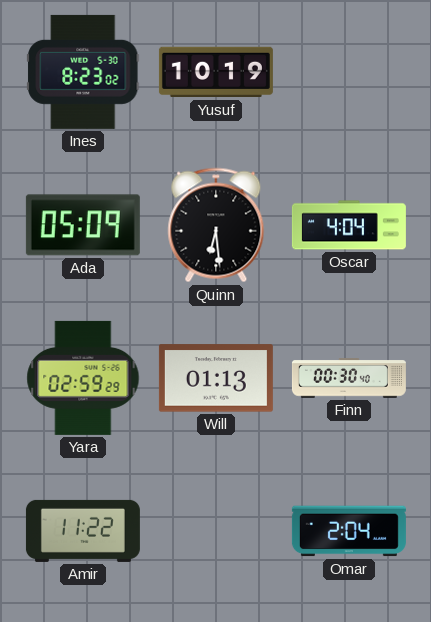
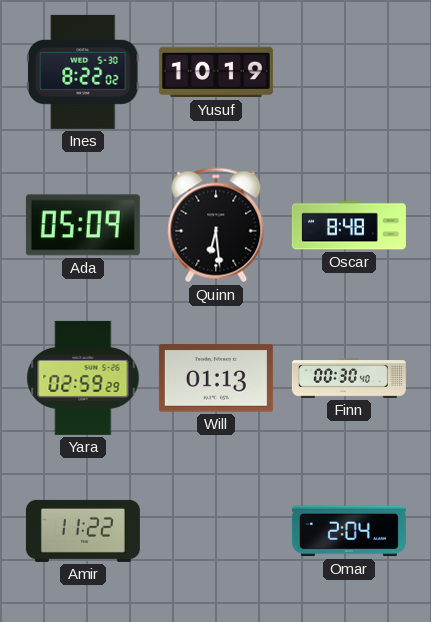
Ines: 8:23 -> 8:22 (83, 72)
Oscar: 4:04 -> 8:48 (349, 225)
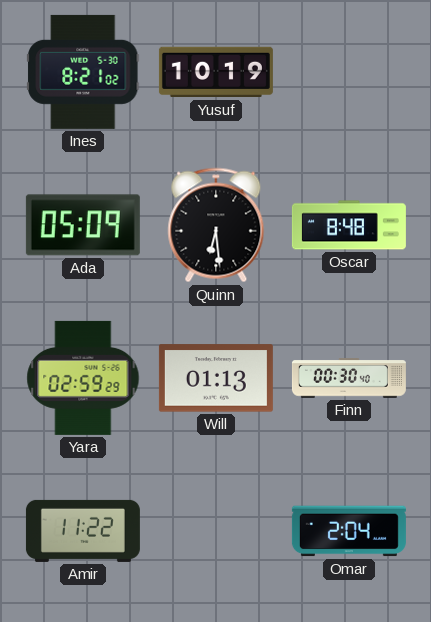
Ines: 8:22 -> 8:21 (83, 72)
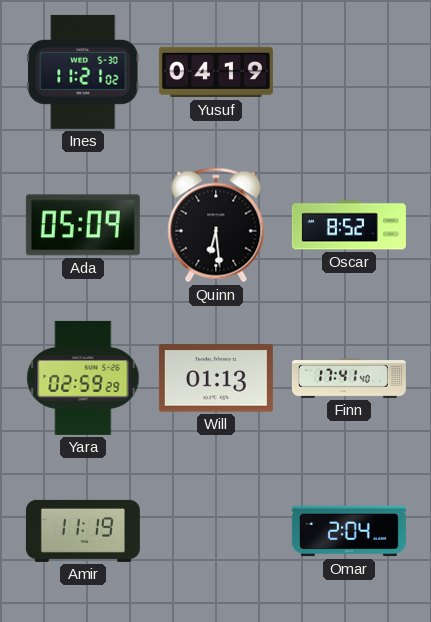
Ines: 8:21 -> 11:21 (83, 72)
Yusuf: 10:19 -> 04:19 (216, 72)
Oscar: 8:48 -> 8:52 (349, 225)
Finn: 00:30 -> 17:41 (349, 378)
Amir: 11:22 -> 11:19 (83, 531)
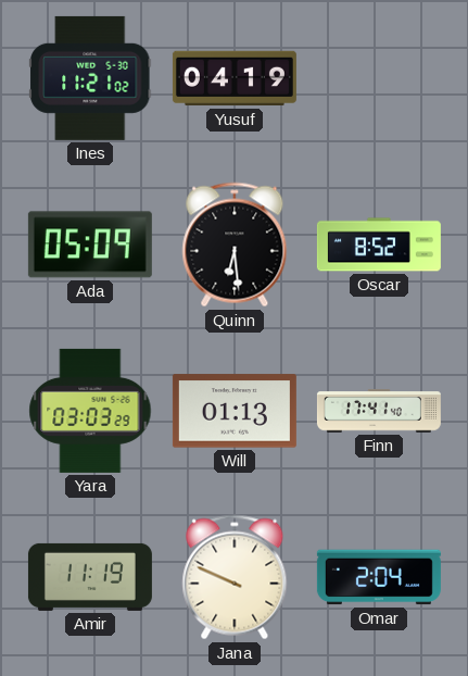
Yara: 02:59 -> 03:03 (90, 411)
Jana: none -> 9:49 (235, 577)
